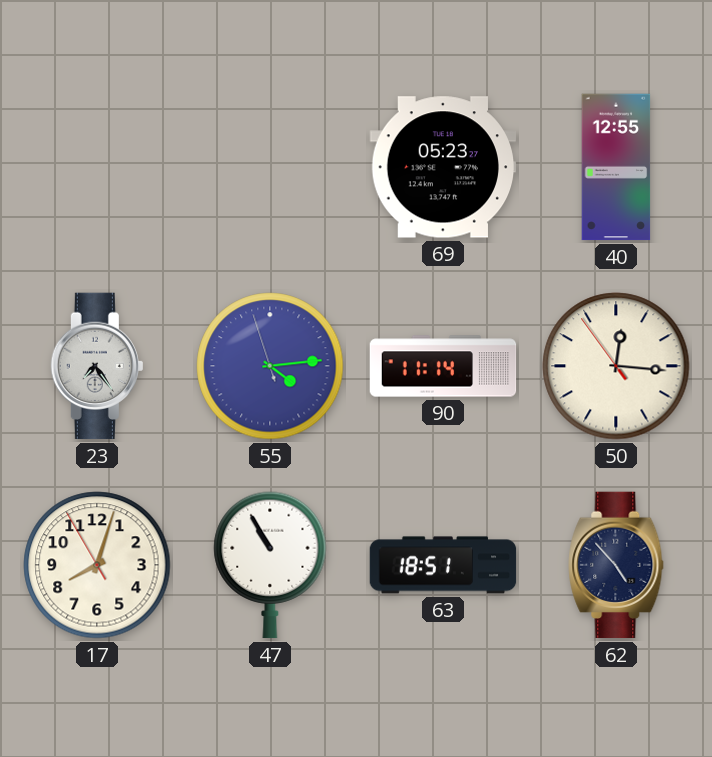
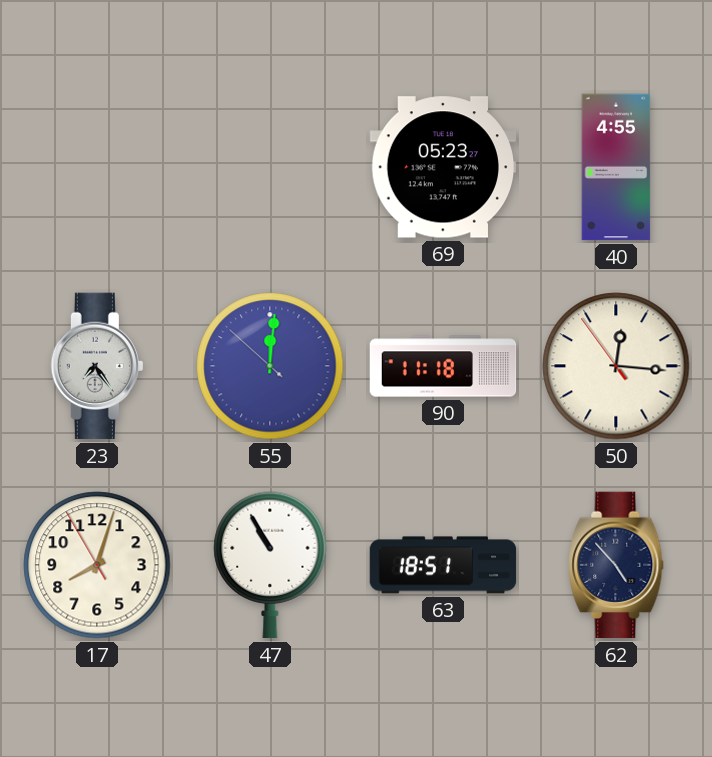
40: 12:55 -> 4:55 (616, 167)
55: 4:13 -> 12:00 (270, 366)
90: 11:14 -> 11:18 (443, 366)
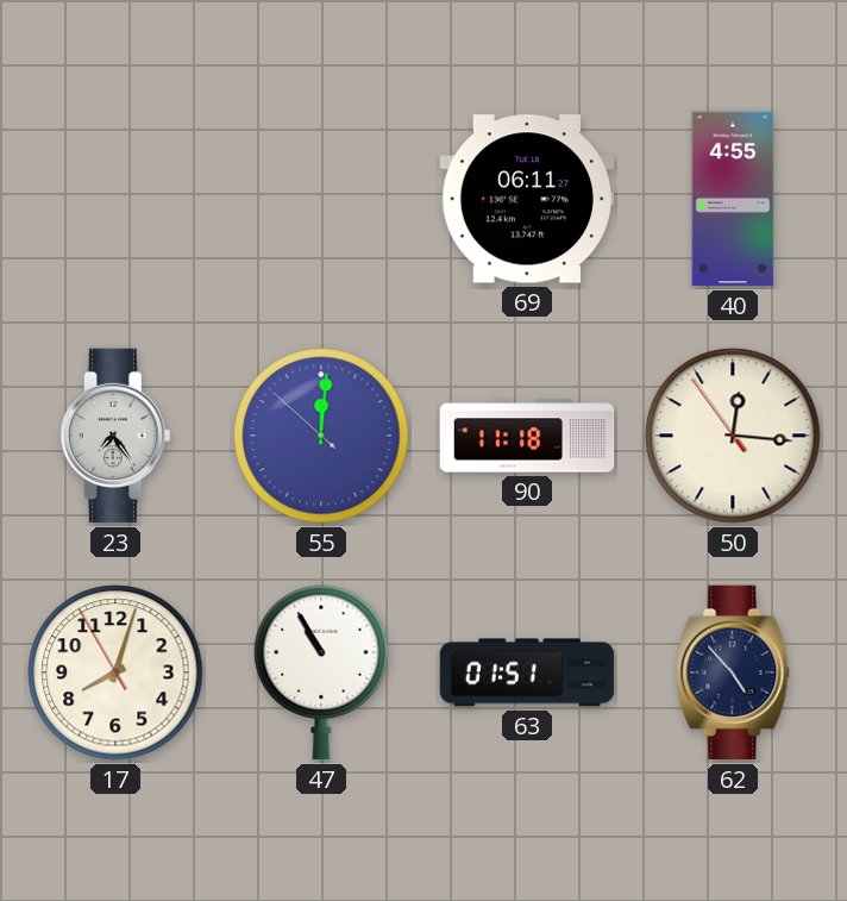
69: 05:23 -> 06:11 (527, 199)
63: 18:51 -> 01:51 (527, 672)
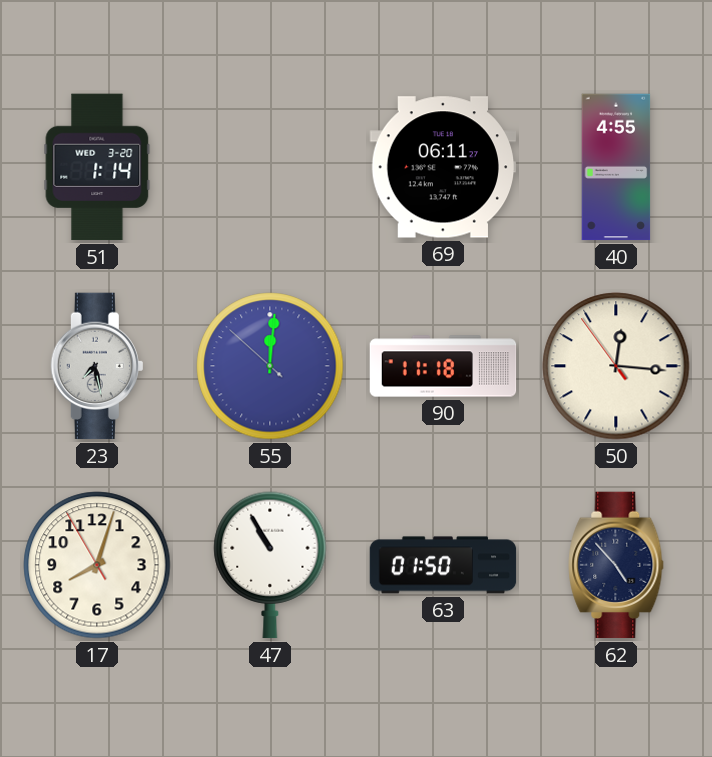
51: none -> 1:14 (97, 167)
23: 7:24 -> 7:28 (97, 366)
63: 01:51 -> 01:50 (443, 565)
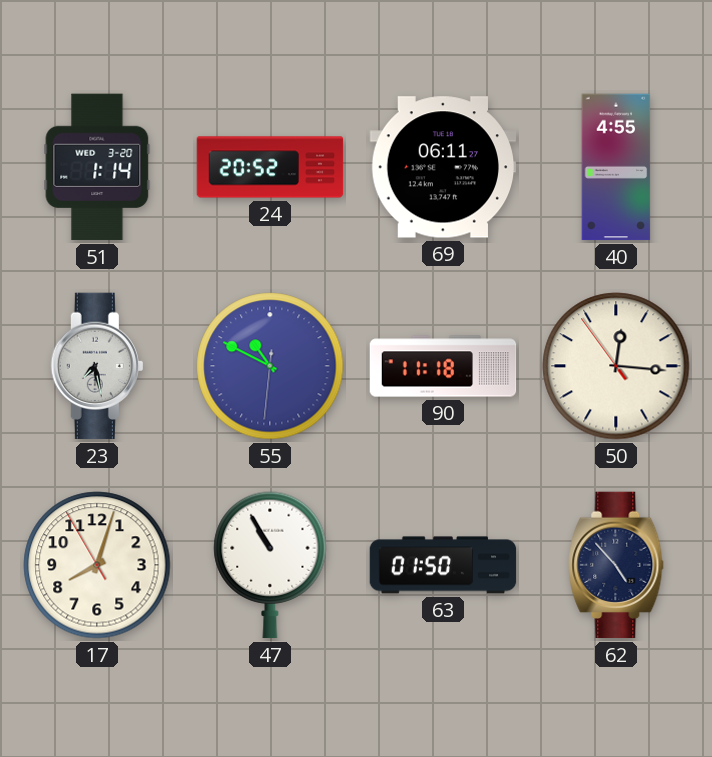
24: none -> 20:52 (270, 167)
55: 12:00 -> 10:49 (270, 366)
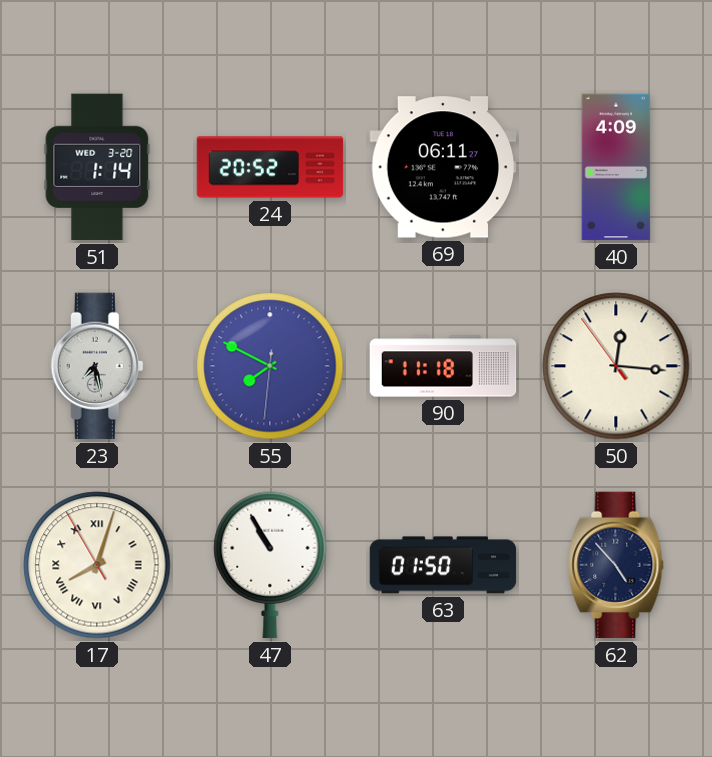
40: 4:55 -> 4:09 (616, 167)
55: 10:49 -> 7:49 (270, 366)
17 numerals: Arabic -> Roman (97, 565)
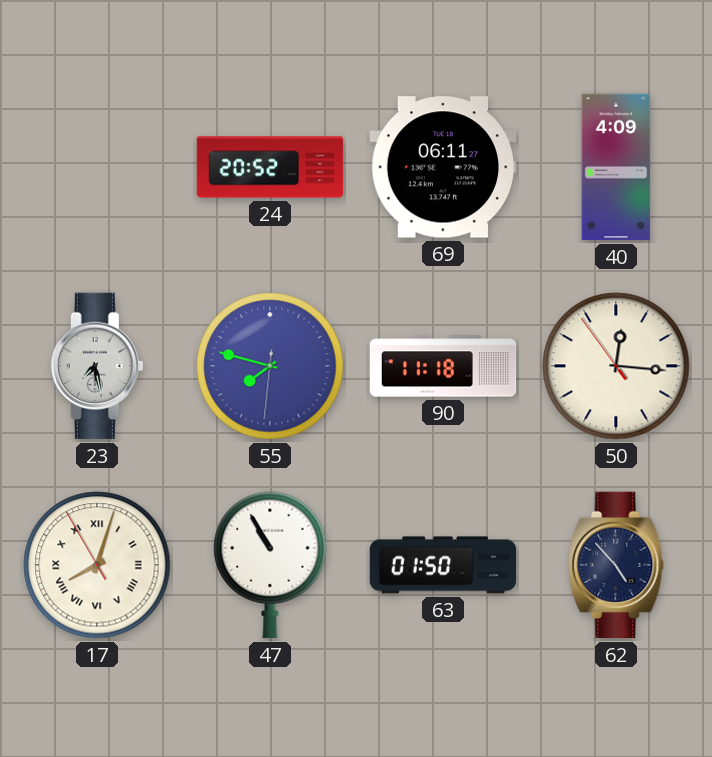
51: 1:14 -> none (97, 167)
55: 7:49 -> 7:47 (270, 366)
